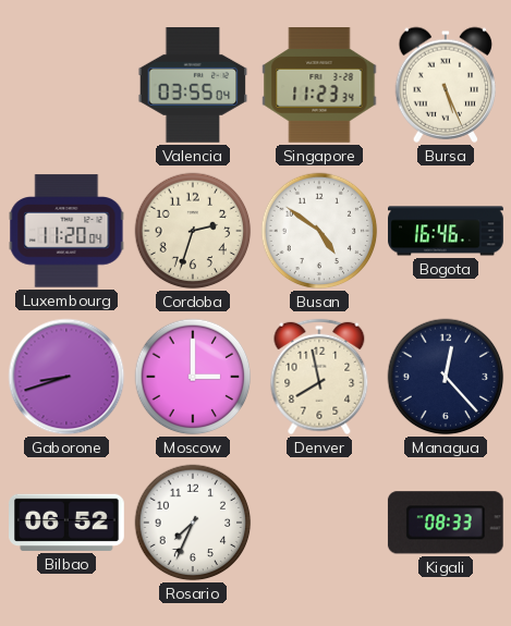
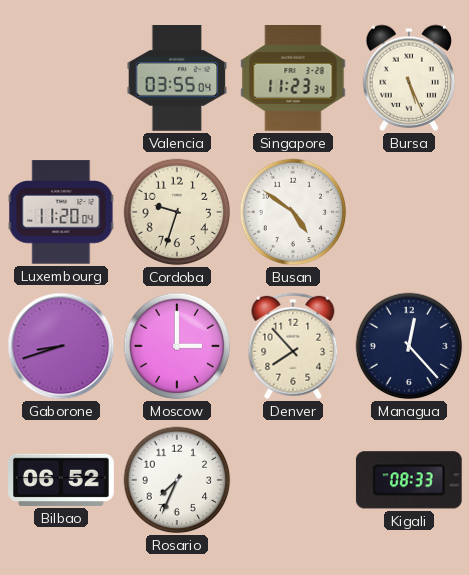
Cordoba: 2:33 -> 9:33 (177, 212)
Bogota: 16:46 -> none (446, 231)
Denver: 7:58 -> 7:53 (293, 346)
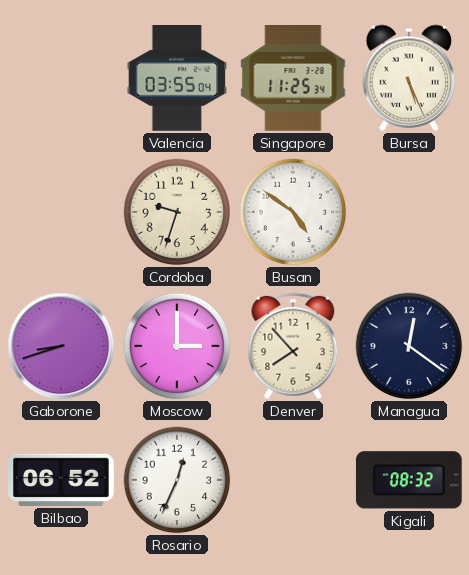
Singapore: 11:23 -> 11:25 (293, 79)
Luxembourg: 11:20 -> none (61, 212)
Managua: 12:23 -> 12:21 (409, 346)
Rosario: 7:34 -> 12:34 (177, 480)
Kigali: 08:33 -> 08:32 (409, 480)
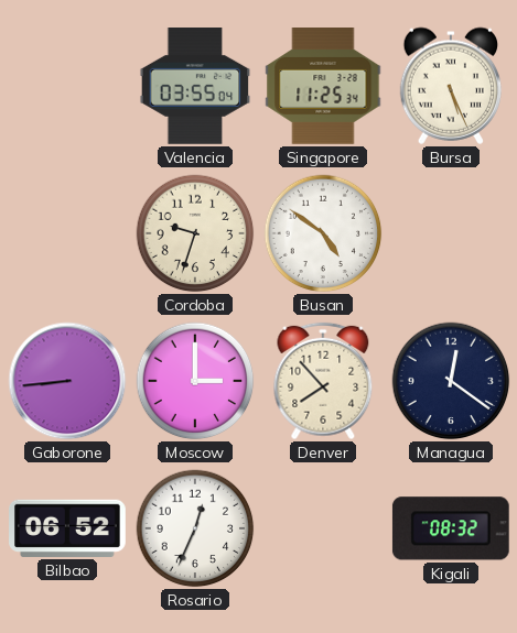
Gaborone: 8:42 -> 8:44 (67, 381)
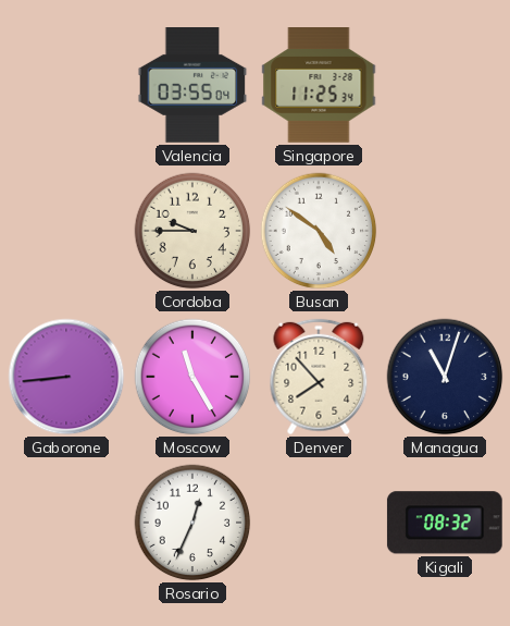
Bursa: 5:26 -> none (451, 86)
Cordoba: 9:33 -> 9:45 (192, 231)
Moscow: 3:00 -> 11:25 (192, 377)
Managua: 12:21 -> 11:03 (445, 377)
Bilbao: 06:52 -> none (68, 528)
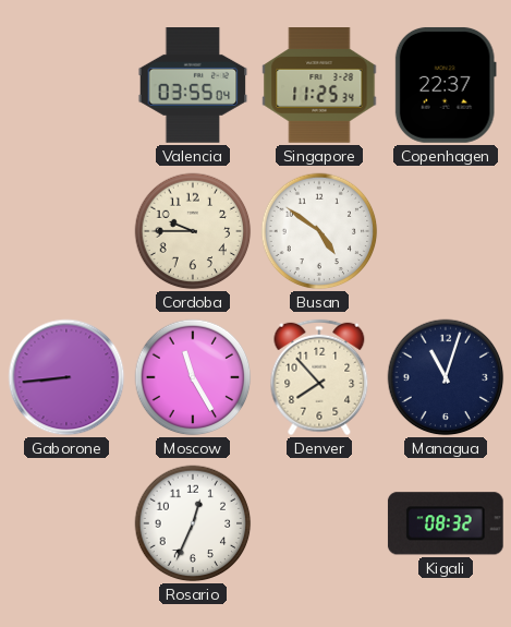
Copenhagen: none -> 22:37 (446, 85)
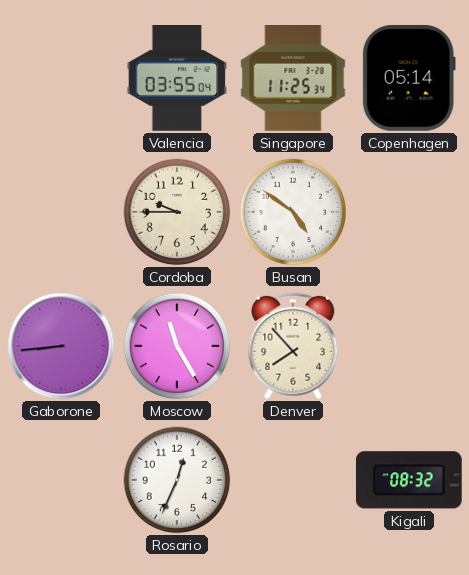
Copenhagen: 22:37 -> 05:14 (409, 78)
Managua: 11:03 -> none (446, 377)
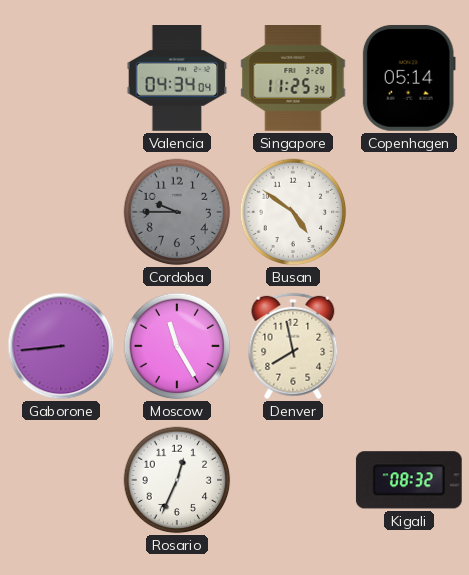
Valencia: 03:55 -> 04:34 (177, 79)
Cordoba dial: cream -> grey (177, 212)
Denver: 7:53 -> 7:58 (293, 346)
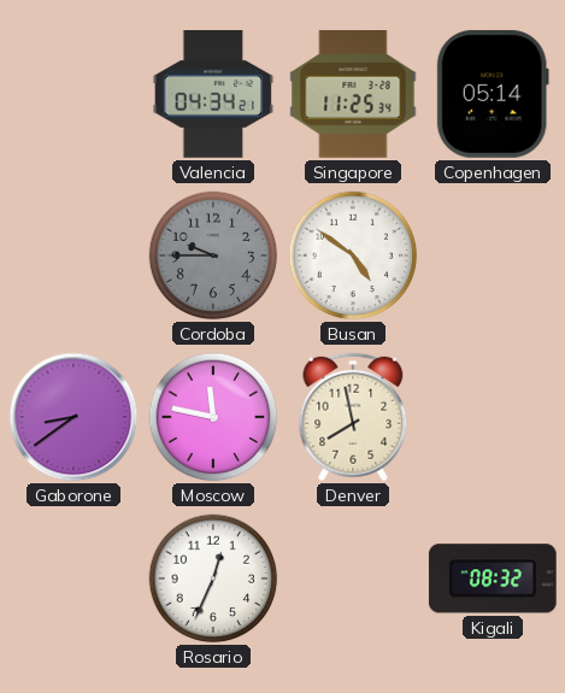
Valencia: 04:34:04 -> 04:34:21 (213, 95)
Gaborone: 8:44 -> 8:39 (73, 417)
Moscow: 11:25 -> 11:47 (213, 417)
